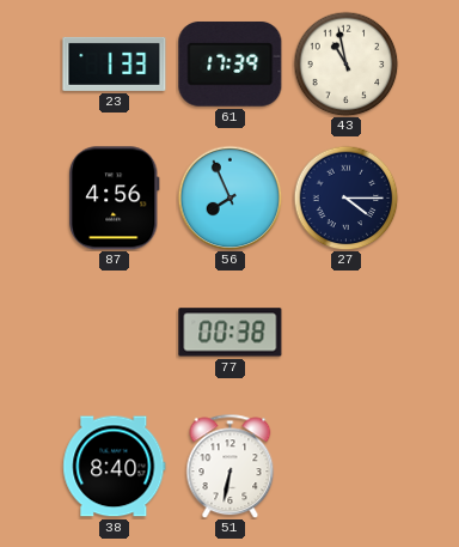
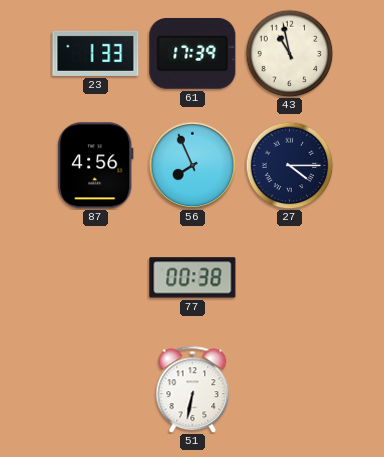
38: 8:40 -> none (115, 467)
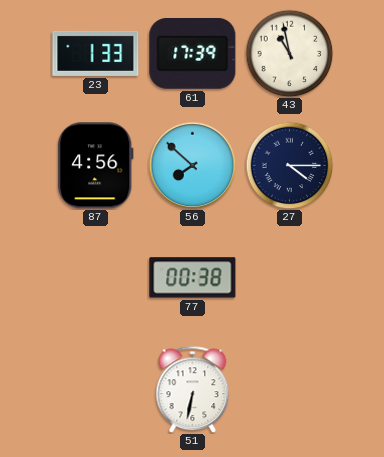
56: 7:56 -> 7:52 (192, 165)
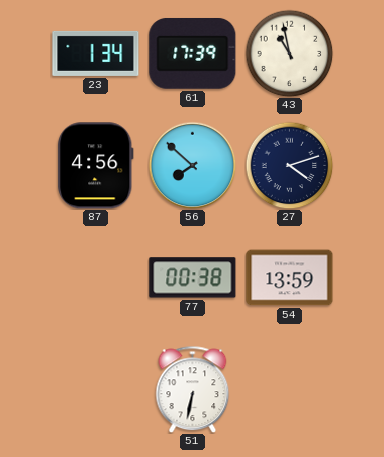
23: 1:33 -> 1:34 (96, 53)
27: 4:15 -> 4:12 (289, 165)
54: none -> 13:59 (290, 278)
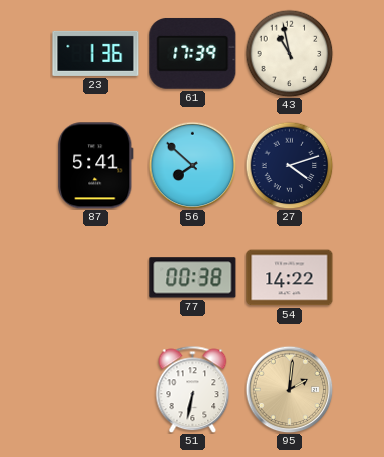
23: 1:34 -> 1:36 (96, 53)
87: 4:56 -> 5:41 (96, 166)
54: 13:59 -> 14:22 (290, 278)
95: none -> 2:01 (289, 389)
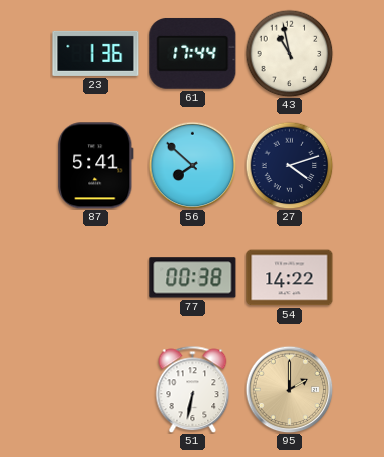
61: 17:39 -> 17:44 (193, 53)
95: 2:01 -> 2:00 (289, 389)
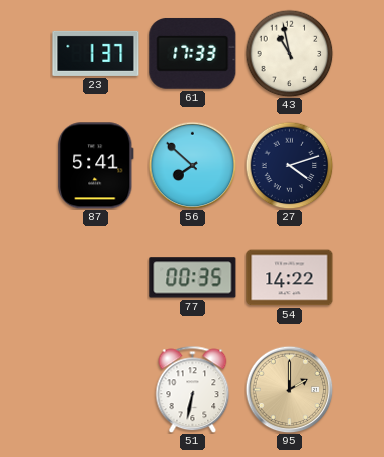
23: 1:36 -> 1:37 (96, 53)
61: 17:44 -> 17:33 (193, 53)
77: 00:38 -> 00:35 (193, 278)
